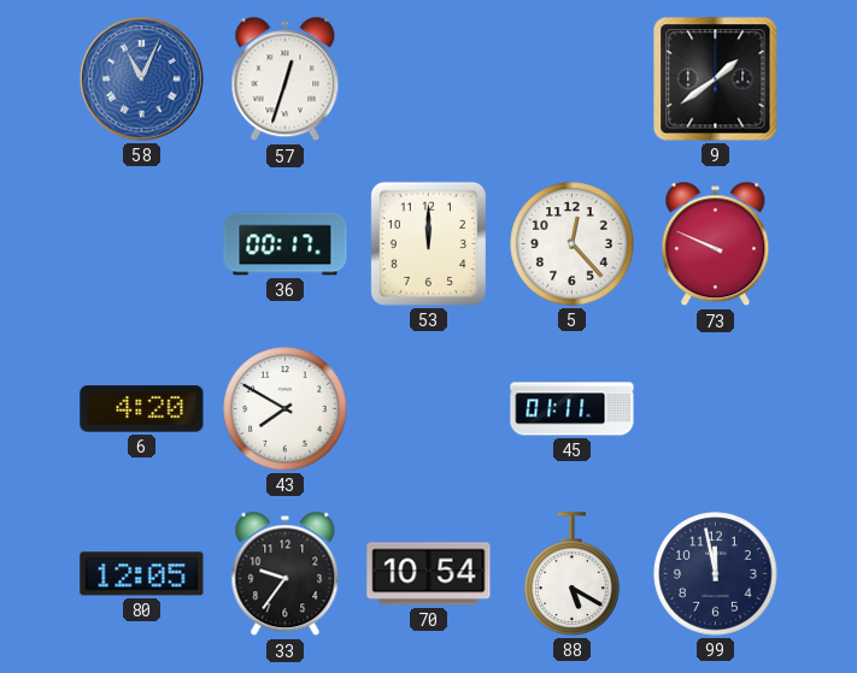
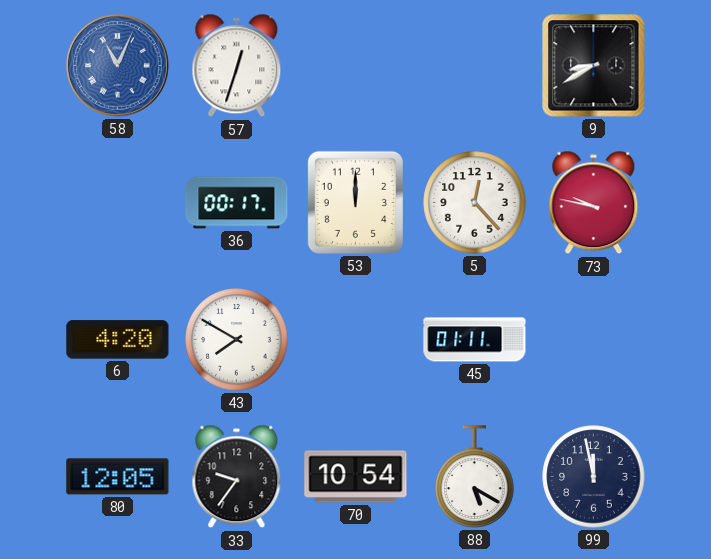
9: 1:39 -> 8:40 (594, 66)
73: 9:49 -> 9:47 (594, 203)
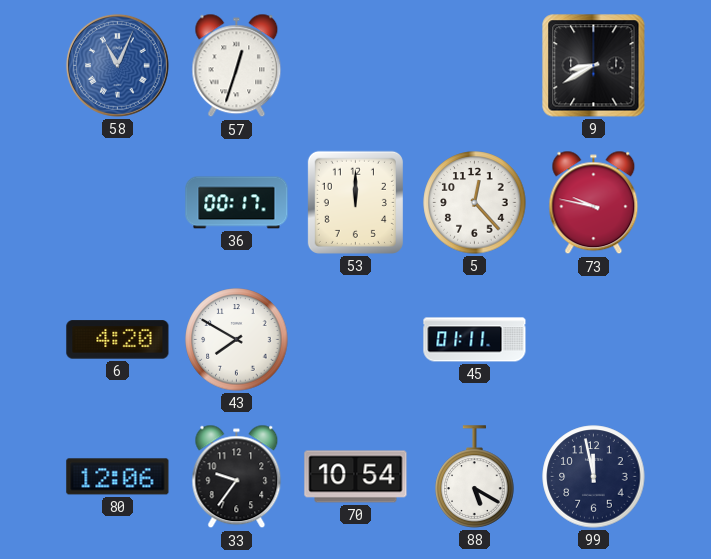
80: 12:05 -> 12:06 (118, 477)
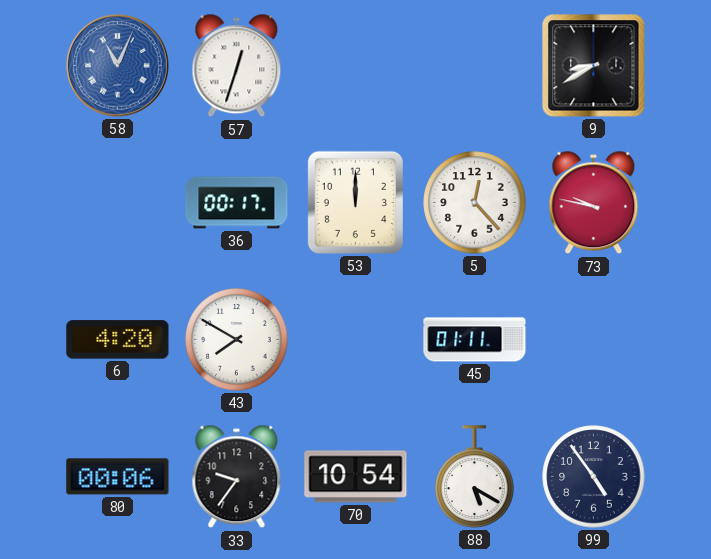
80: 12:06 -> 00:06 (118, 477)
99: 11:58 -> 4:54 (594, 477)
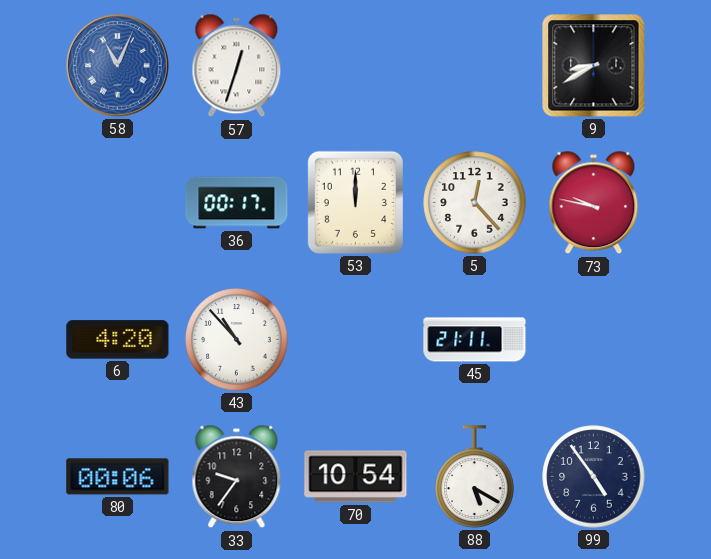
43: 7:50 -> 10:53 (237, 340)
45: 01:11 -> 21:11 (475, 340)
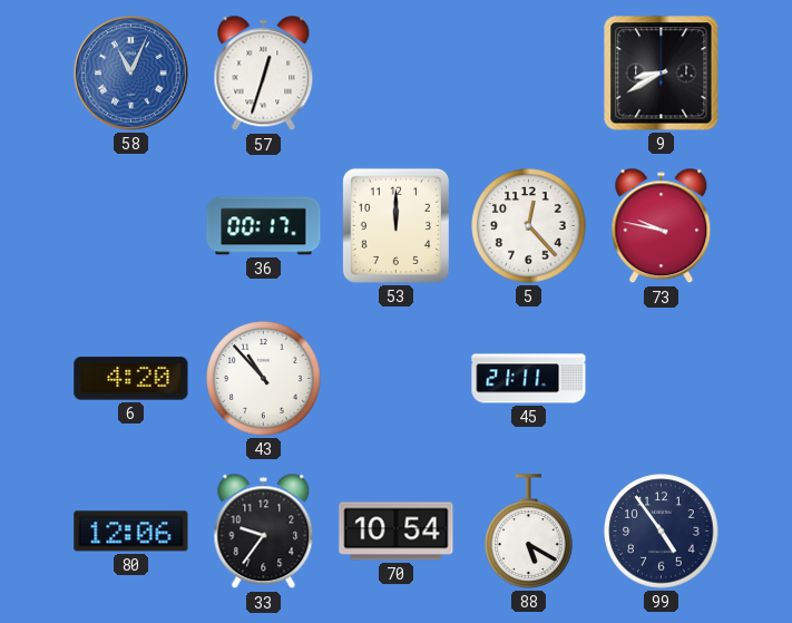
80: 00:06 -> 12:06 (131, 532)
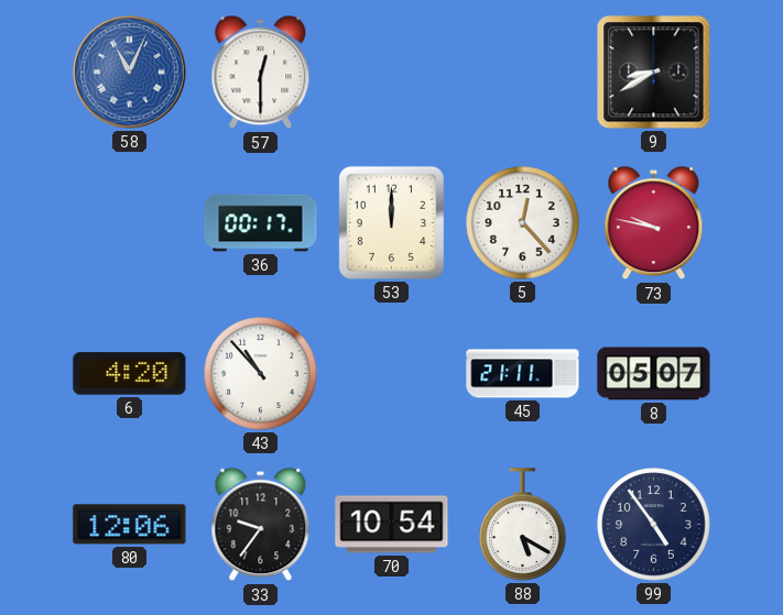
57: 12:33 -> 12:30 (261, 73)
8: none -> 05:07 (654, 374)
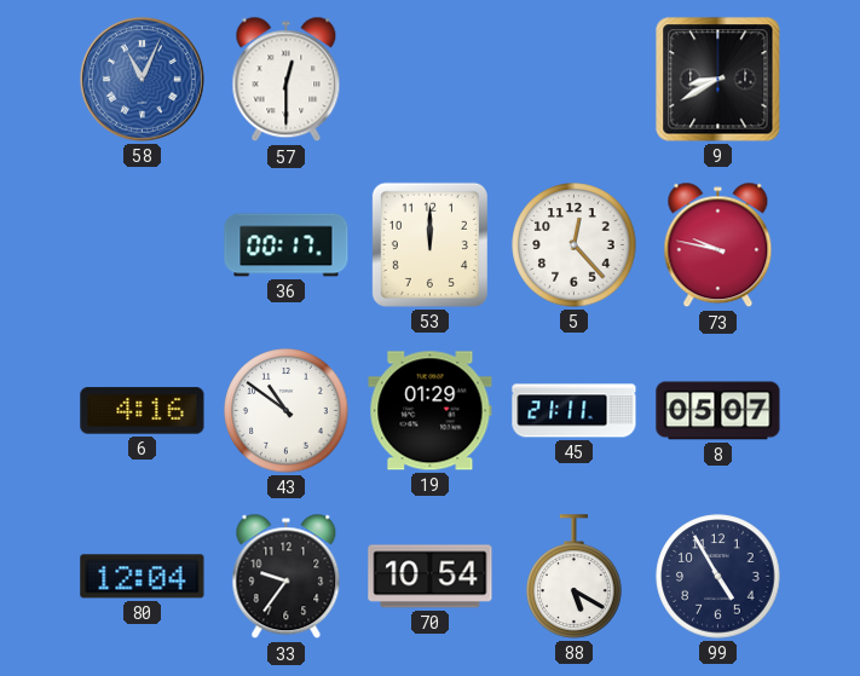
6: 4:20 -> 4:16 (143, 411)
43: 10:53 -> 10:51 (287, 411)
19: none -> 01:29 (431, 411)
80: 12:06 -> 12:04 (143, 577)
99: 4:54 -> 4:55 (718, 577)
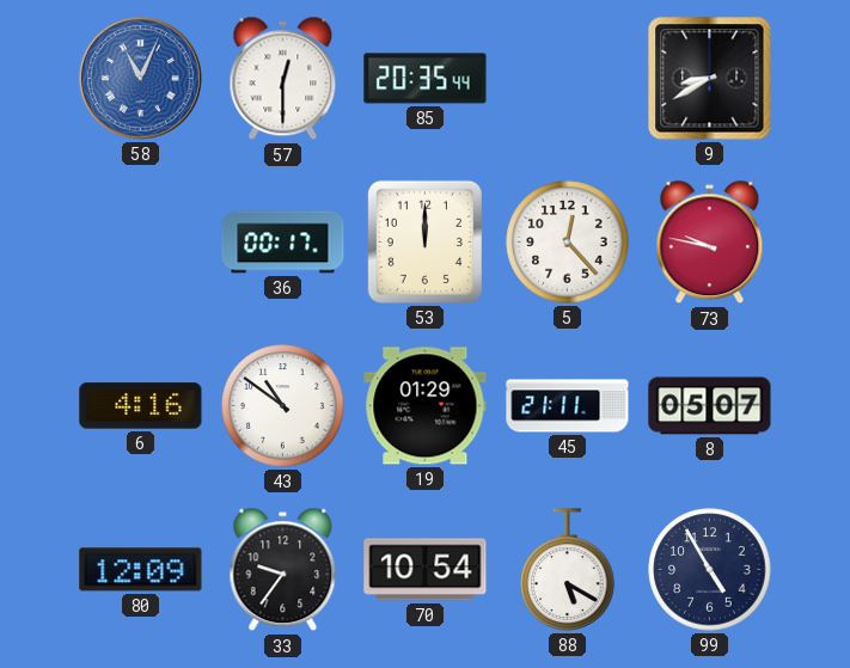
85: none -> 20:35 (426, 79)
80: 12:04 -> 12:09 (141, 570)
